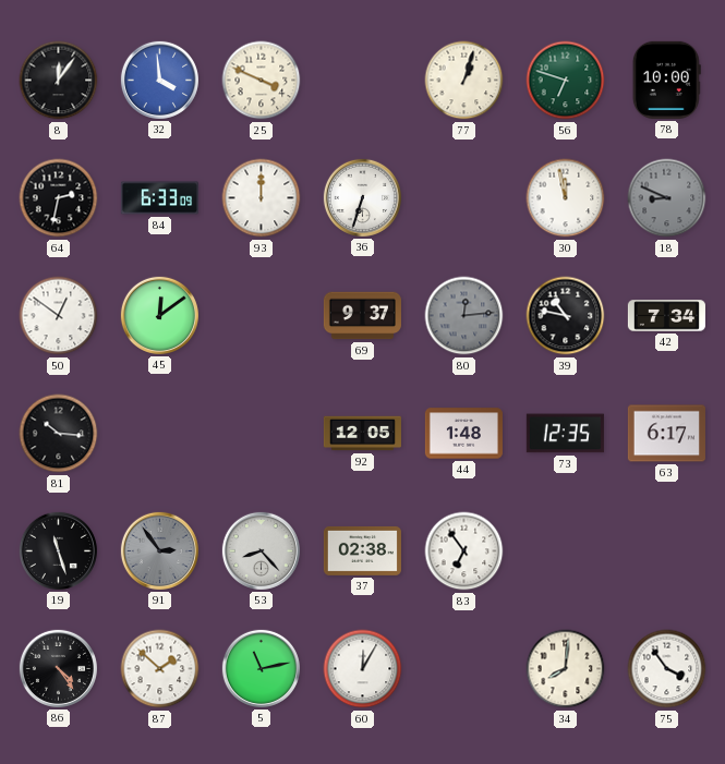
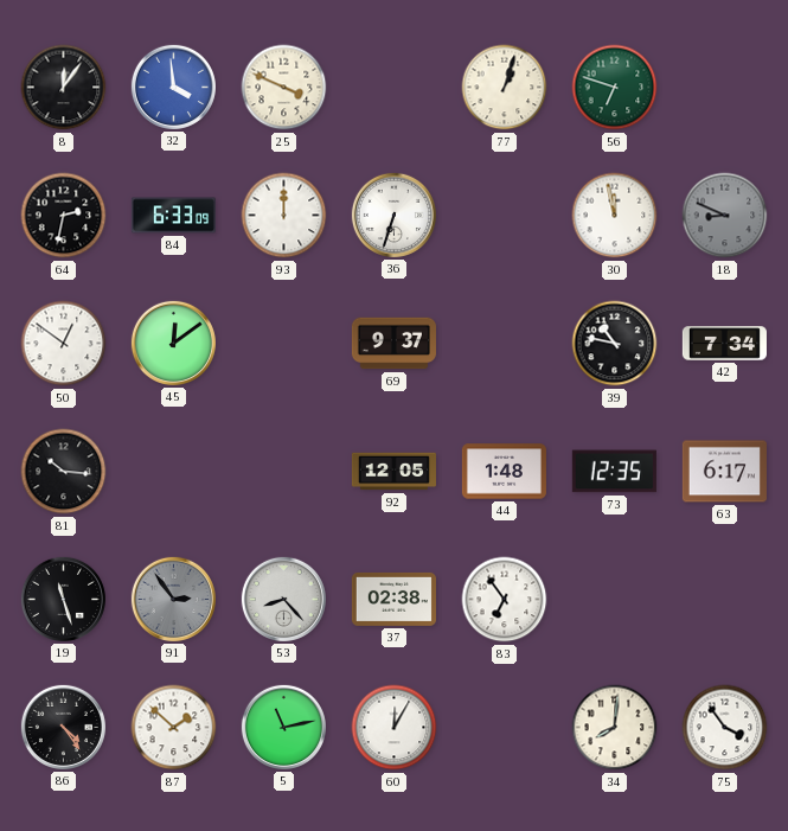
78: 10:00 -> none (666, 80)
80: 12:14 -> none (464, 316)
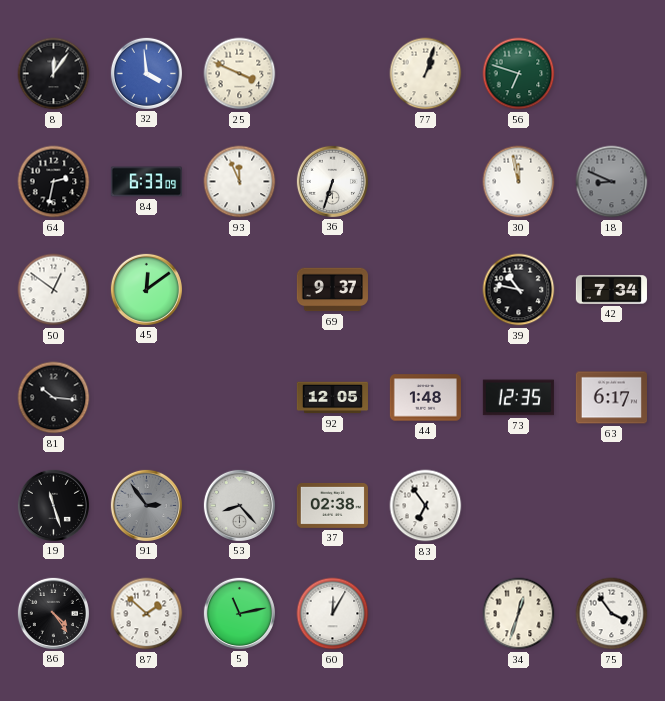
93: 12:00 -> 11:56 (240, 182)
34: 8:01 -> 12:33 (519, 614)
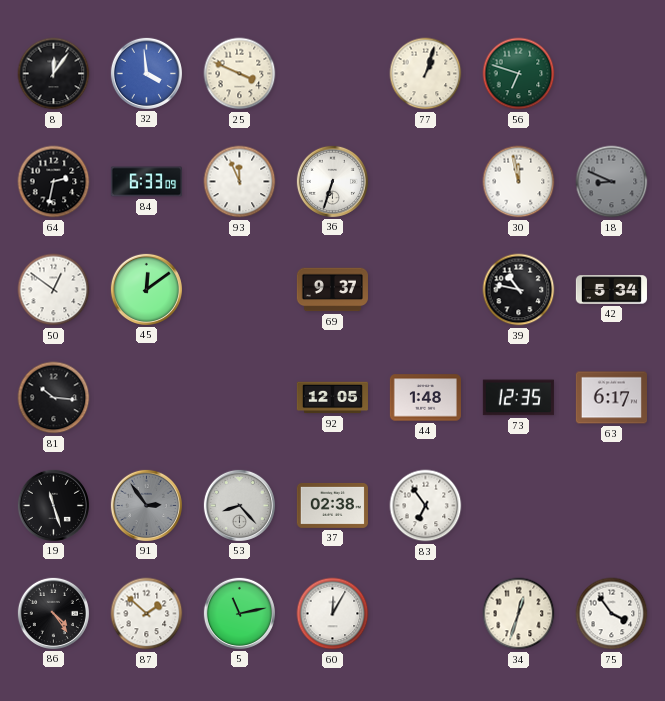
42: 7:34 -> 5:34 (611, 290)
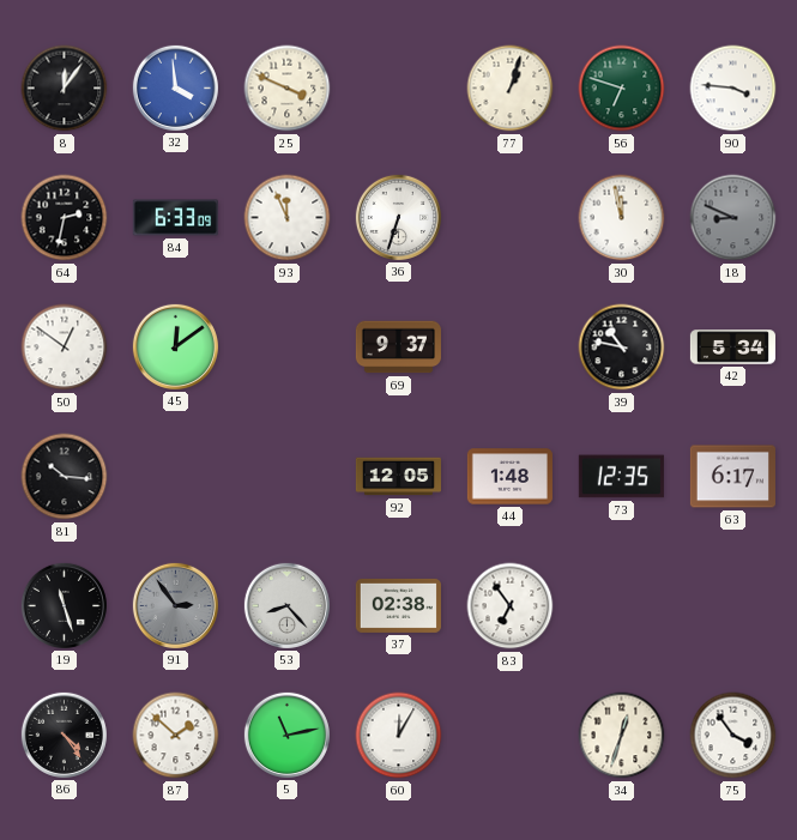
90: none -> 3:46 (733, 89)
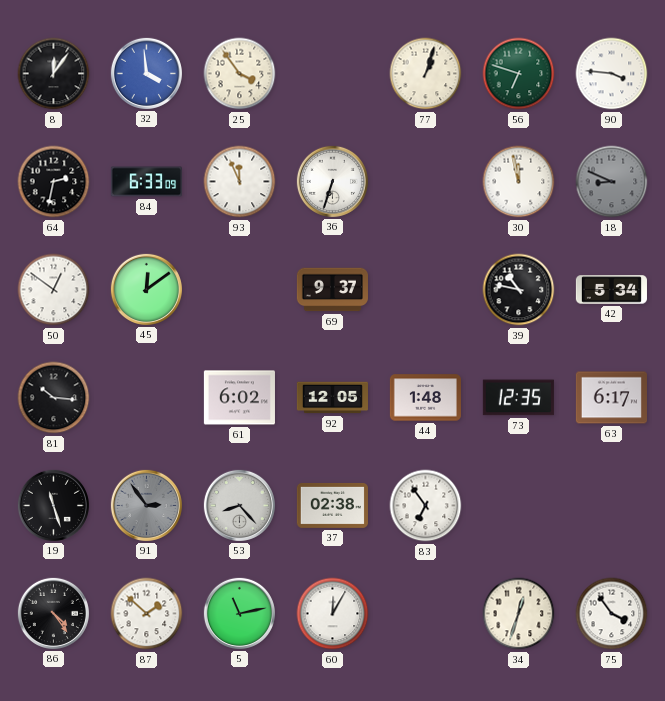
25: 3:49 -> 3:54 (240, 74)
61: none -> 6:02 (239, 398)
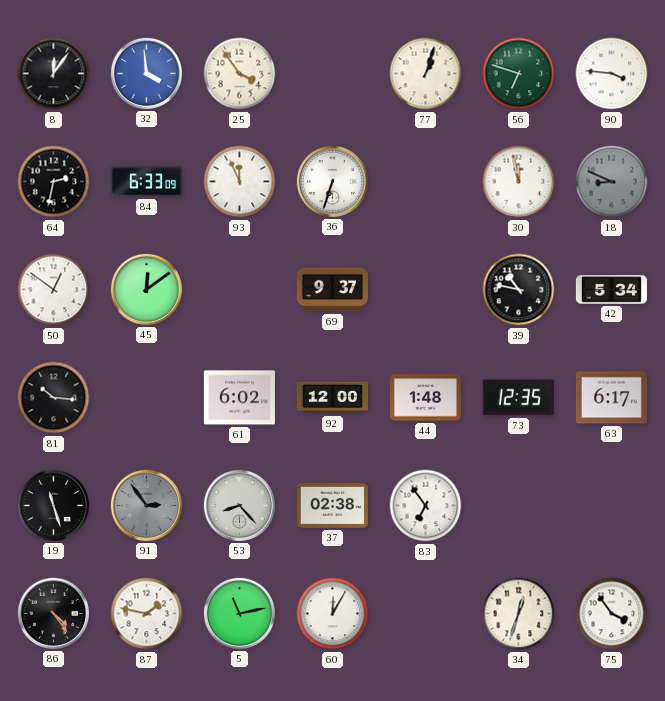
92: 12:05 -> 12:00 (332, 398)
87: 1:52 -> 1:47 (147, 614)
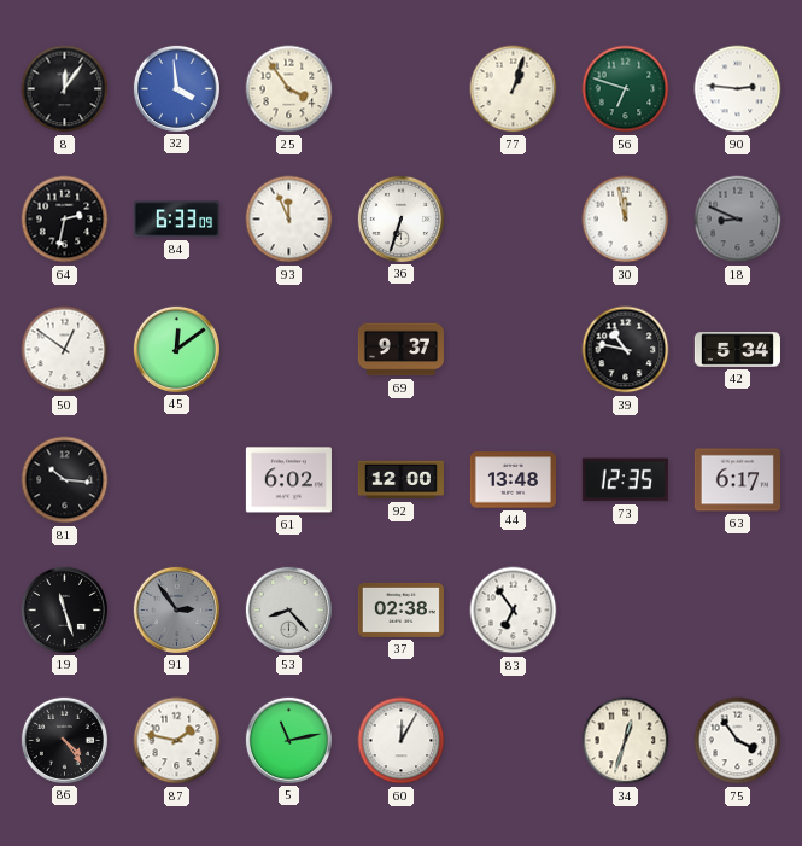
90: 3:46 -> 2:46 (738, 89)
44: 1:48 -> 13:48 (513, 480)
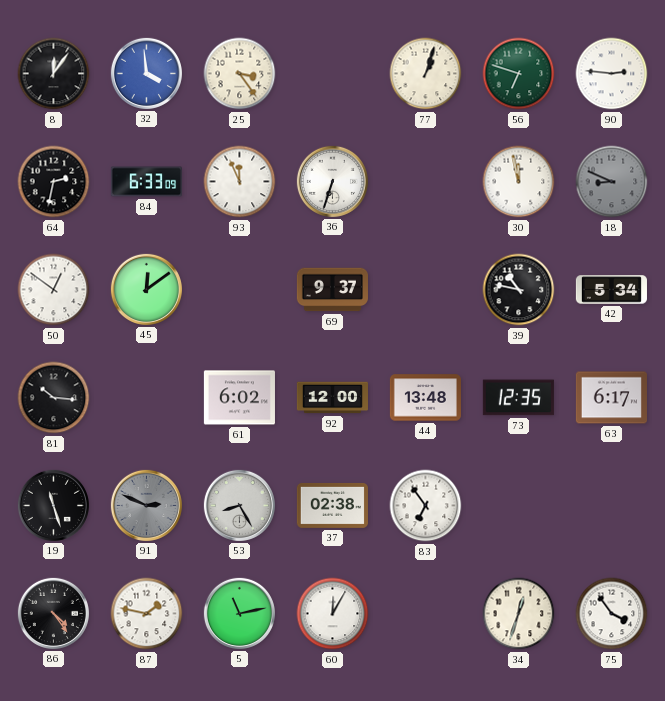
25: 3:54 -> 3:24 (240, 74)
91: 2:54 -> 2:49 (146, 505)
53: 8:23 -> 8:25 (239, 505)
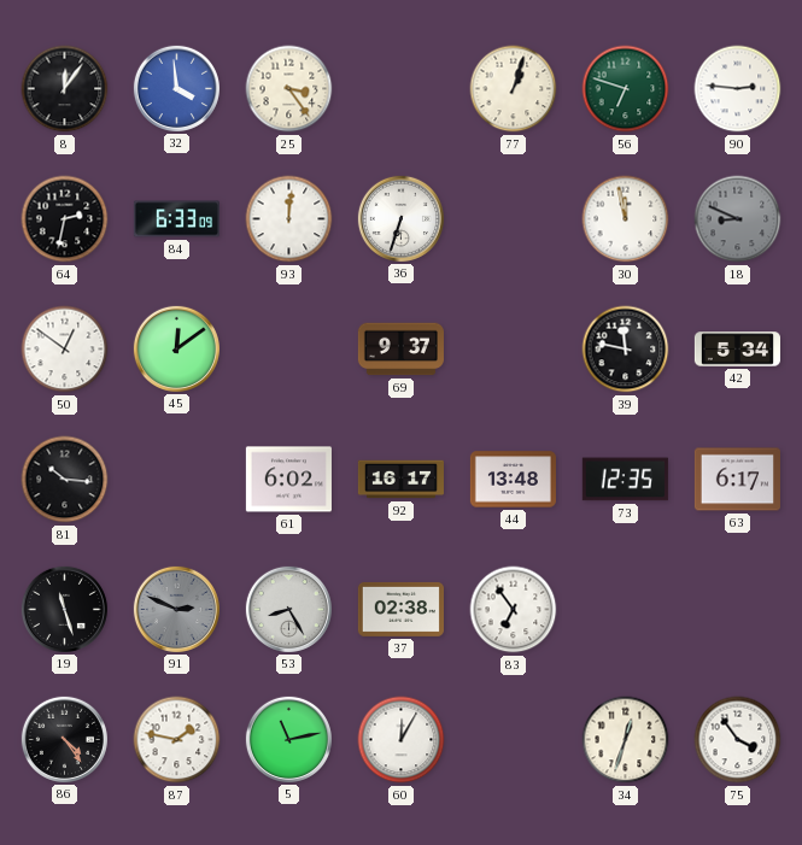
93: 11:56 -> 12:01 (289, 219)
39: 10:47 -> 11:47 (626, 350)
92: 12:00 -> 16:17 (400, 480)
